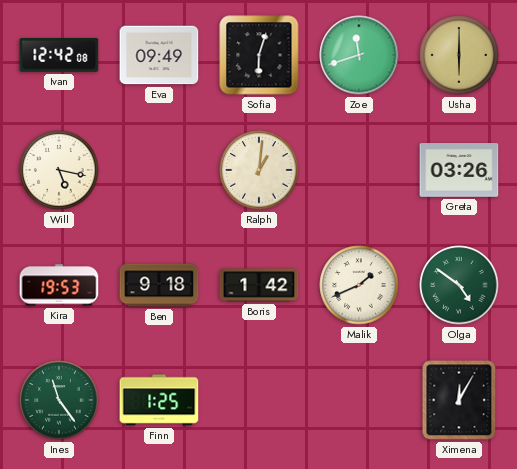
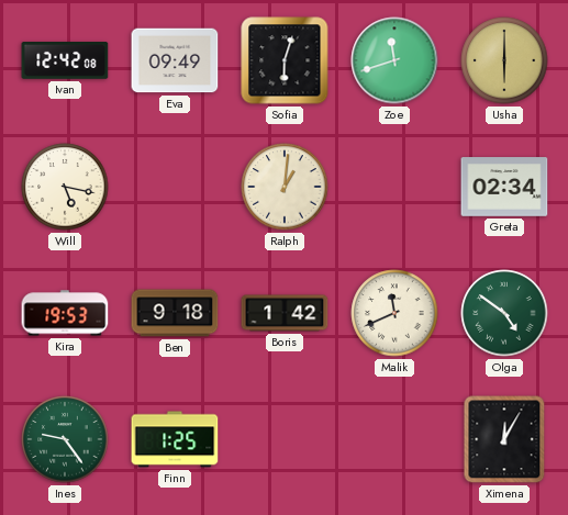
Greta: 03:26 -> 02:34 (504, 187)
Malik: 1:41 -> 11:41 (394, 313)
Ines: 11:24 -> 9:24 (65, 439)
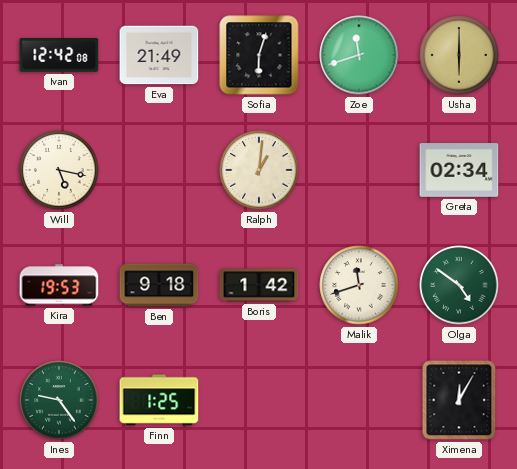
Eva: 09:49 -> 21:49 (159, 55)
Malik: 11:41 -> 11:42 (359, 285)
